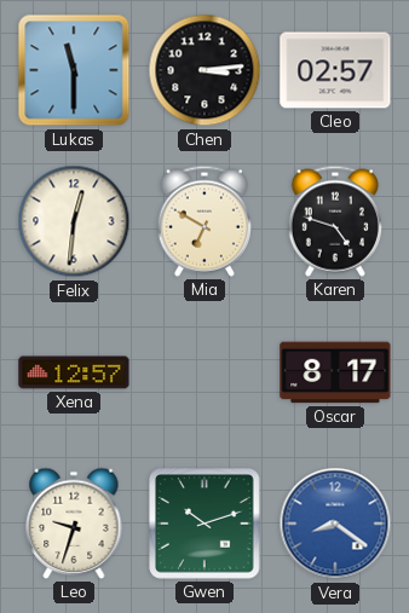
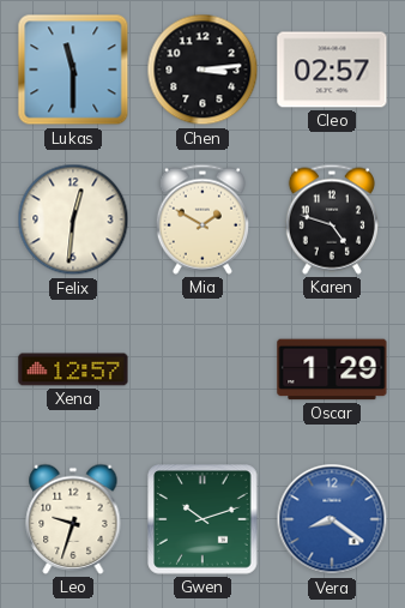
Mia: 6:50 -> 1:50 (202, 219)
Oscar: 8:17 -> 1:29 (332, 369)
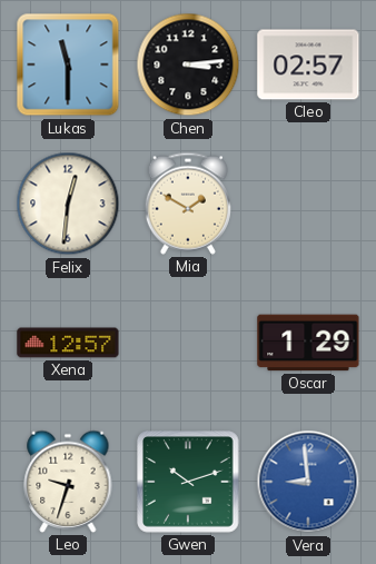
Karen: 4:48 -> none (332, 219)
Vera: 8:21 -> 8:59 (308, 482)
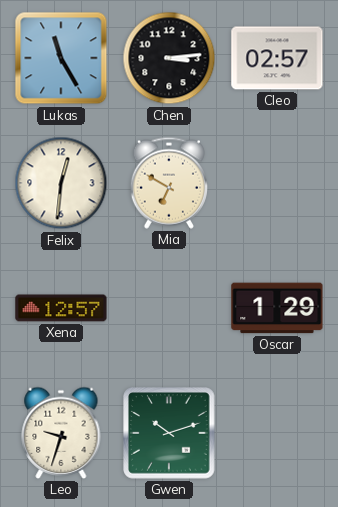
Lukas: 11:30 -> 11:25 (61, 58)
Mia: 1:50 -> 6:50 (169, 183)
Vera: 8:59 -> none (308, 482)
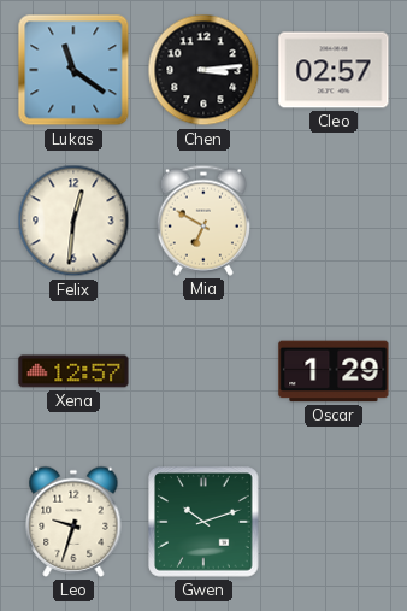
Lukas: 11:25 -> 11:21 (73, 70)
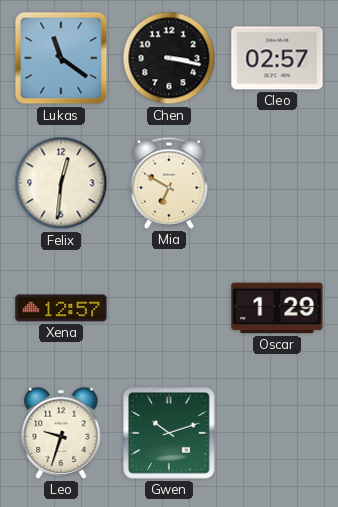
Chen: 3:14 -> 3:17 (169, 58)
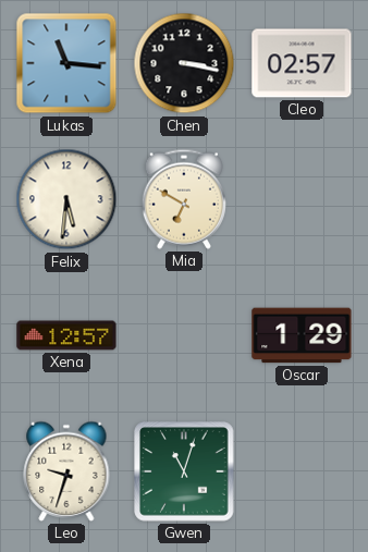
Lukas: 11:21 -> 11:16 (66, 63)
Felix: 12:31 -> 5:31 (66, 199)
Gwen: 10:12 -> 11:03 (184, 471)
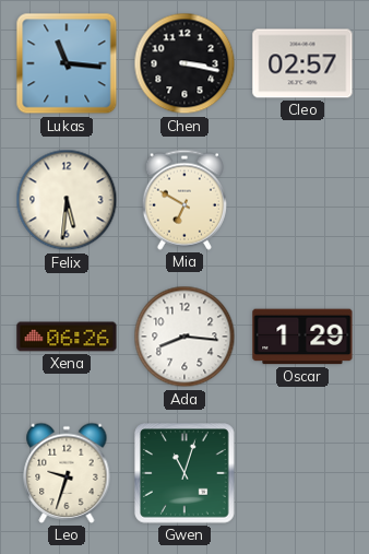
Xena: 12:57 -> 06:26 (67, 337)
Ada: none -> 8:16 (184, 337)
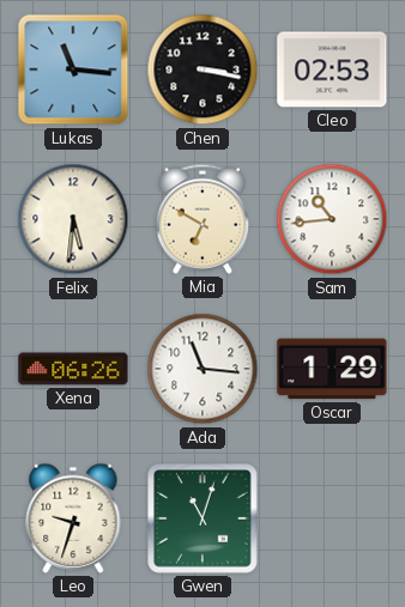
Cleo: 02:57 -> 02:53 (332, 69)
Sam: none -> 10:44 (332, 219)
Ada: 8:16 -> 11:16 (202, 369)
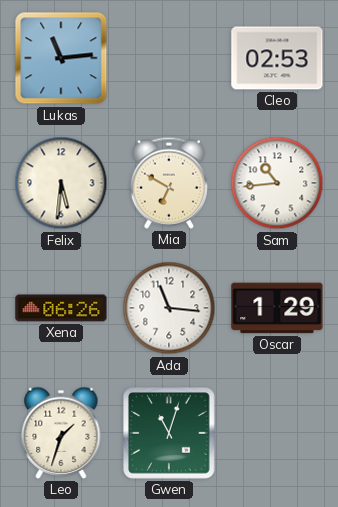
Lukas: 11:16 -> 11:14 (61, 58)
Chen: 3:17 -> none (202, 69)
Leo: 9:33 -> 1:33 (61, 433)
